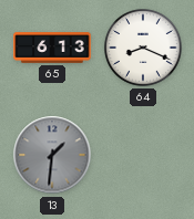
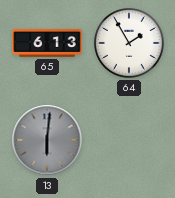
64: 8:19 -> 1:55 (130, 44)
13: 1:31 -> 6:01 (47, 140)
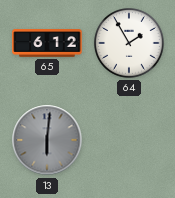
65: 6:13 -> 6:12 (47, 43)
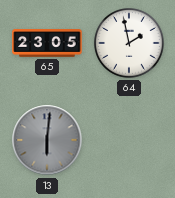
65: 6:12 -> 23:05 (47, 43)
64: 1:55 -> 1:58 (130, 44)
